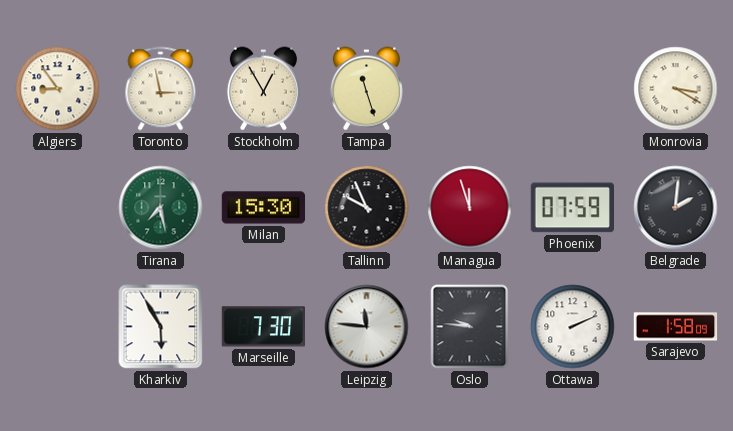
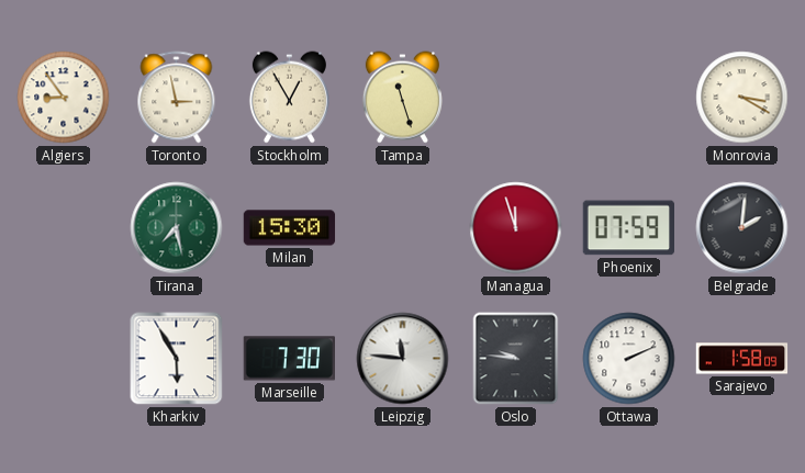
Tallinn: 9:56 -> none (367, 208)
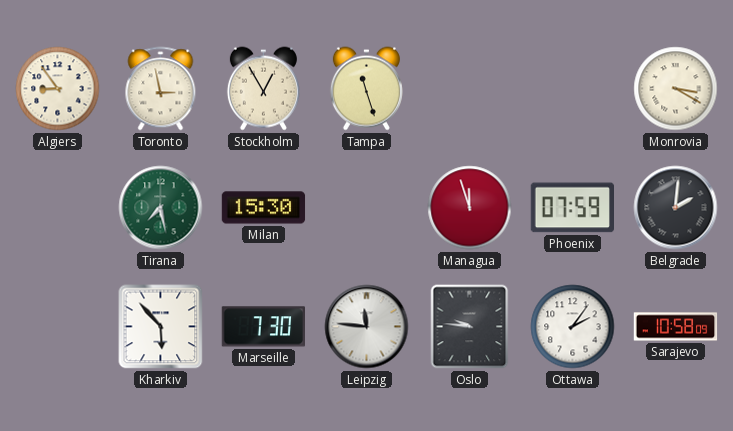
Kharkiv: 5:55 -> 5:53 (161, 327)
Ottawa: 2:11 -> 2:06 (573, 327)
Sarajevo: 1:58 -> 10:58 (676, 327)
